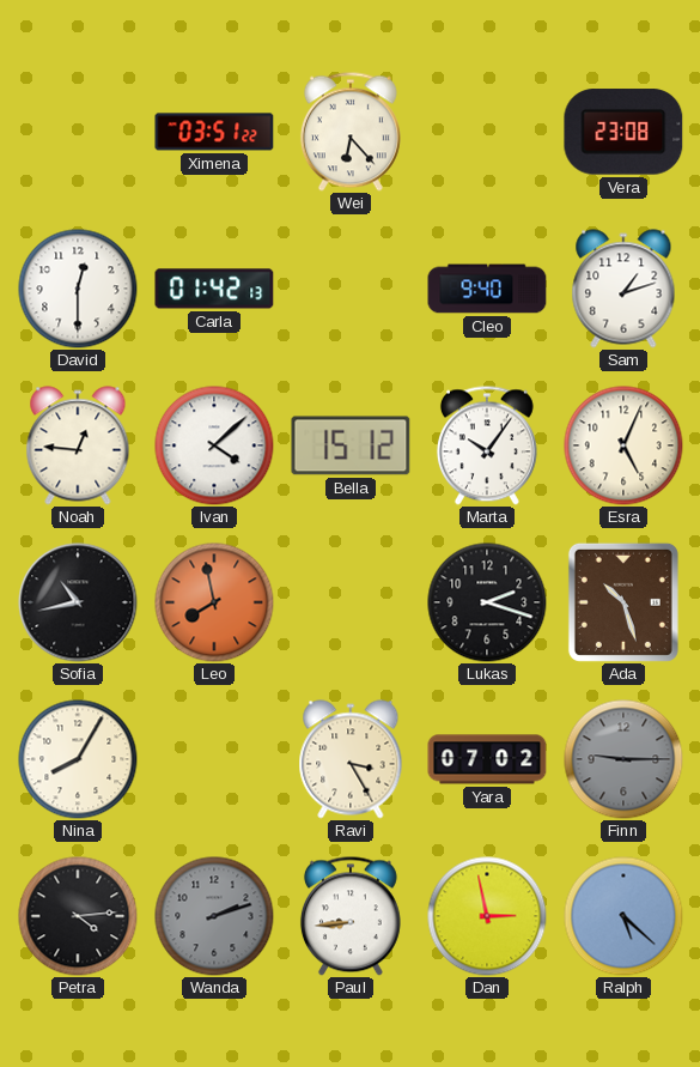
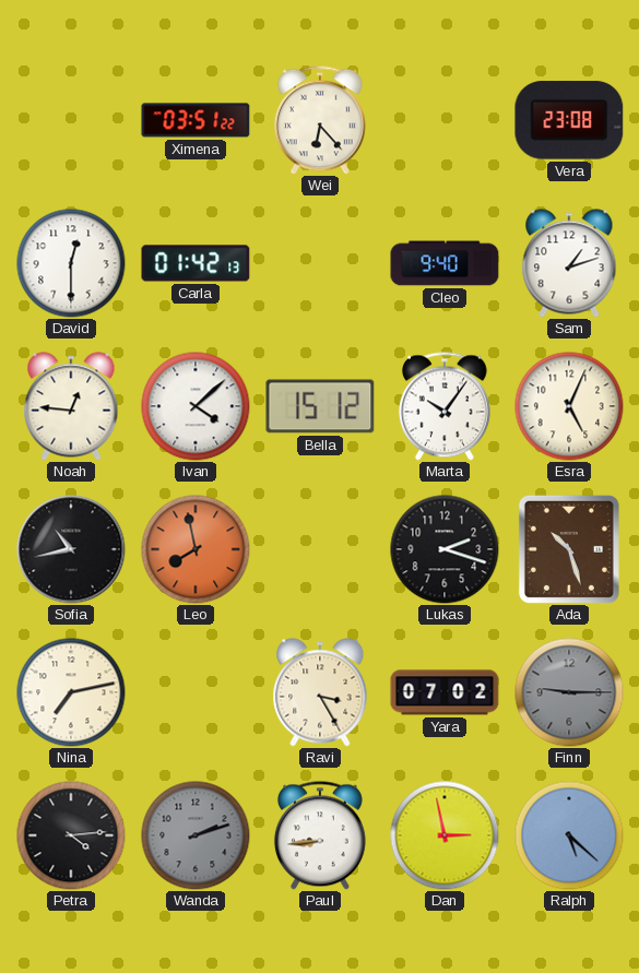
Nina: 8:05 -> 7:13 (71, 692)
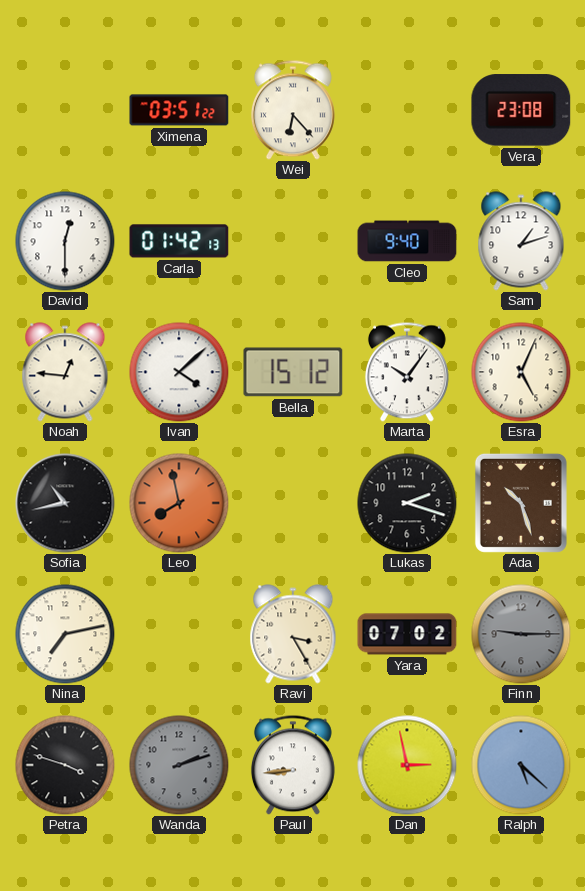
Petra: 4:14 -> 3:48 (65, 765)
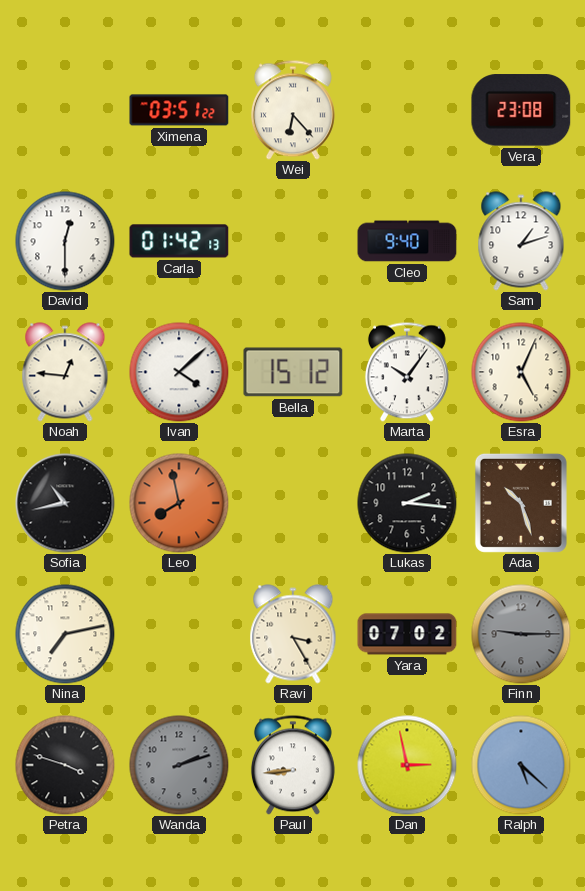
Lukas: 2:18 -> 2:16 (407, 503)
